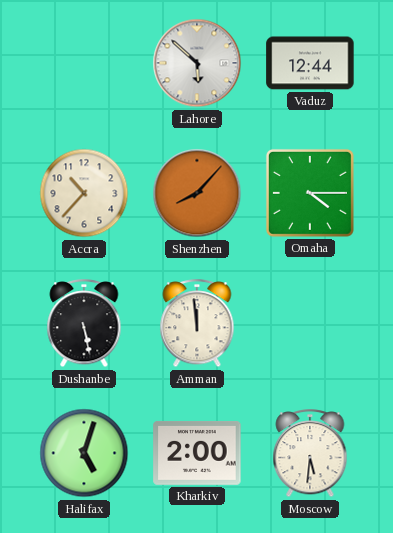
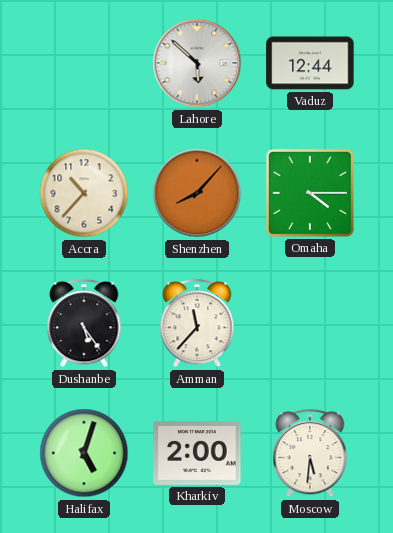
Dushanbe: 5:28 -> 5:24 (84, 324)
Amman: 11:59 -> 11:37 (197, 324)
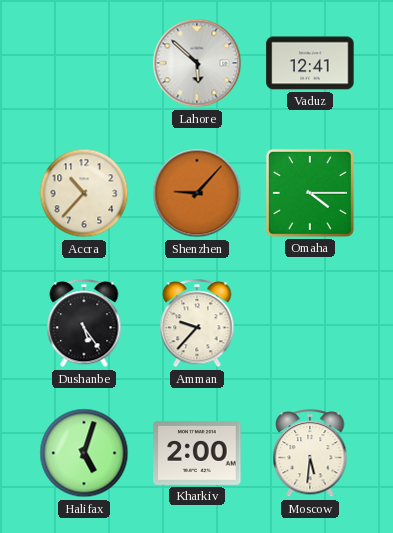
Vaduz: 12:44 -> 12:41 (310, 63)
Shenzhen: 8:07 -> 9:07 (197, 193)
Amman: 11:37 -> 9:37 (197, 324)
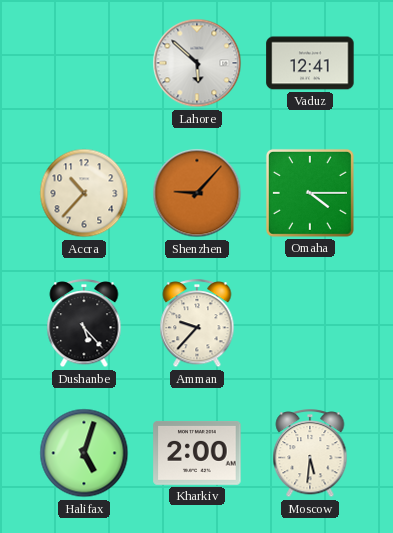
Dushanbe: 5:24 -> 5:23 (84, 324)
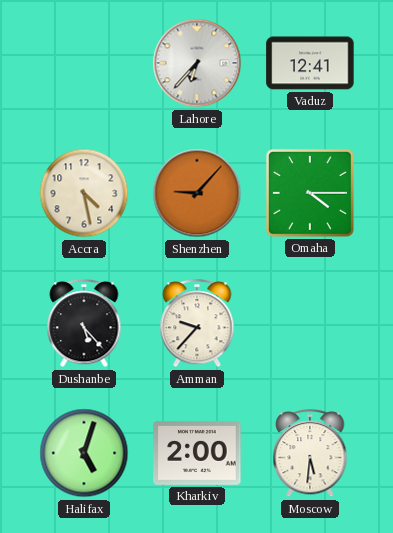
Lahore: 5:52 -> 6:37 (197, 63)
Accra: 10:37 -> 4:28 (84, 193)
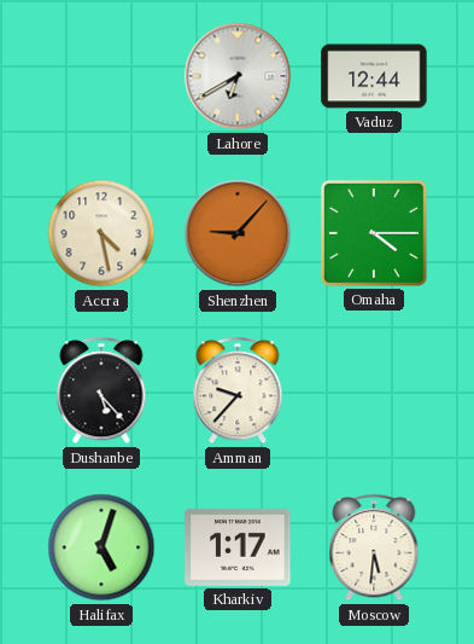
Lahore: 6:37 -> 6:40 (238, 76)
Vaduz: 12:41 -> 12:44 (374, 76)
Kharkiv: 2:00 -> 1:17 (238, 547)
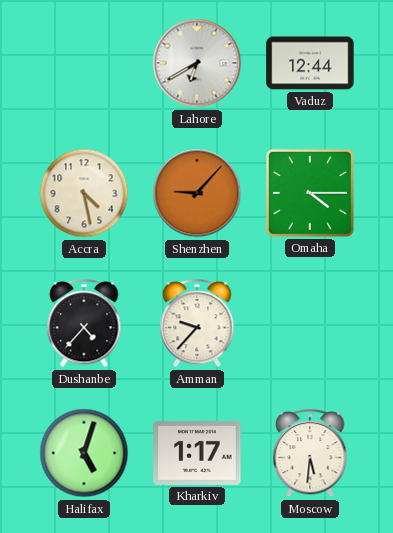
Dushanbe: 5:23 -> 4:37 (84, 324)
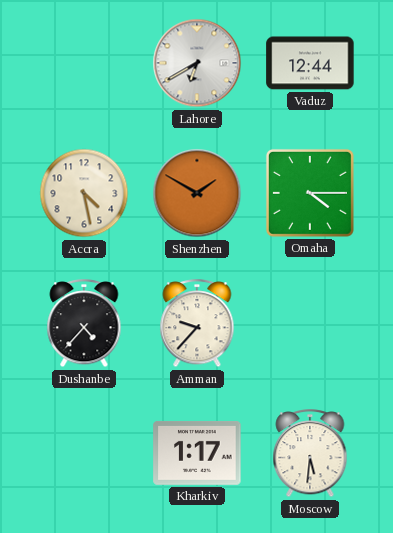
Shenzhen: 9:07 -> 1:50 (197, 193)
Halifax: 5:03 -> none (84, 453)
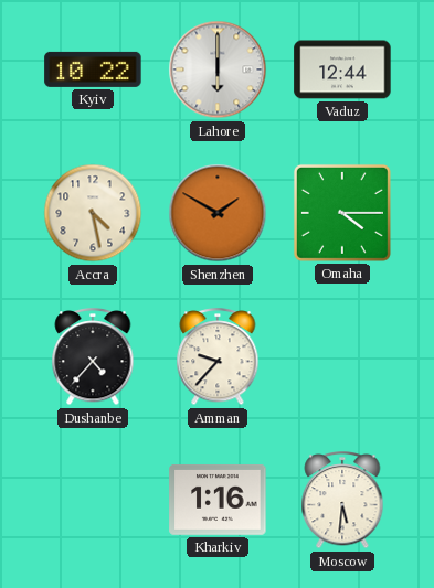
Kyiv: none -> 10:22 (93, 70)
Lahore: 6:40 -> 6:00 (218, 70)
Kharkiv: 1:17 -> 1:16 (218, 500)
